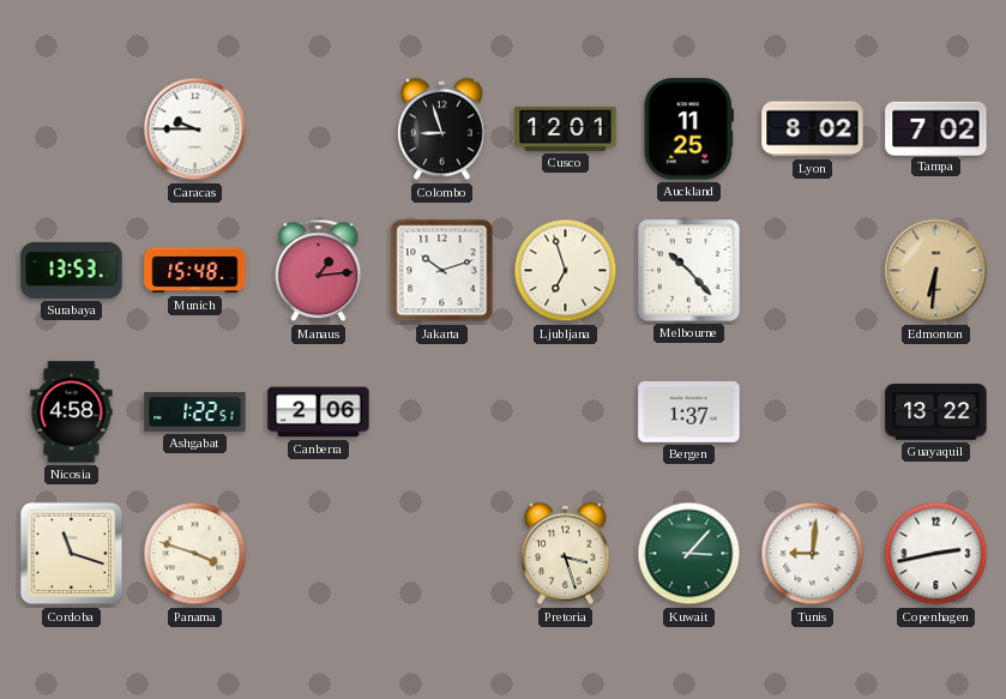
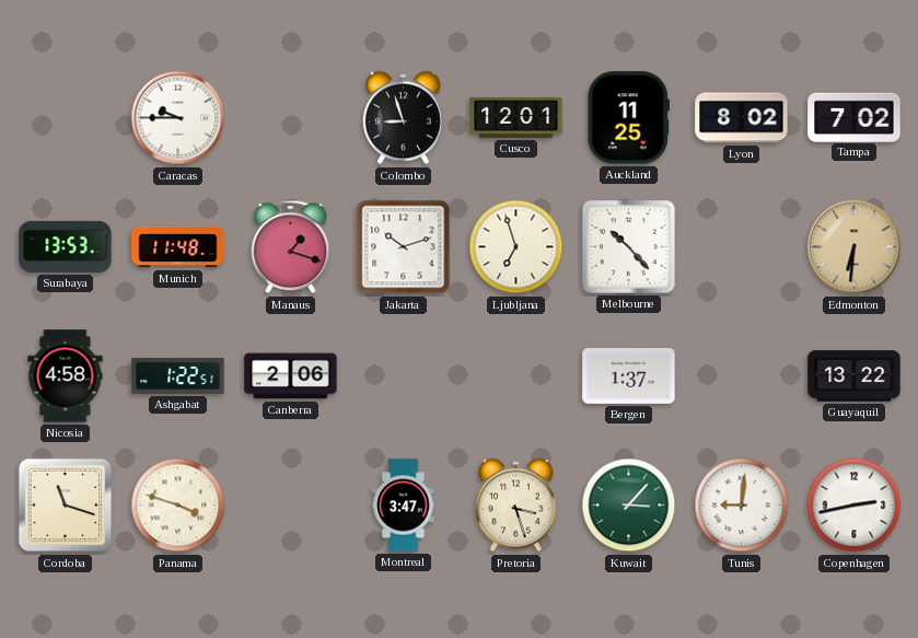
Munich: 15:48 -> 11:48 (178, 247)
Manaus: 1:14 -> 1:18 (291, 247)
Montreal: none -> 3:47 (404, 506)
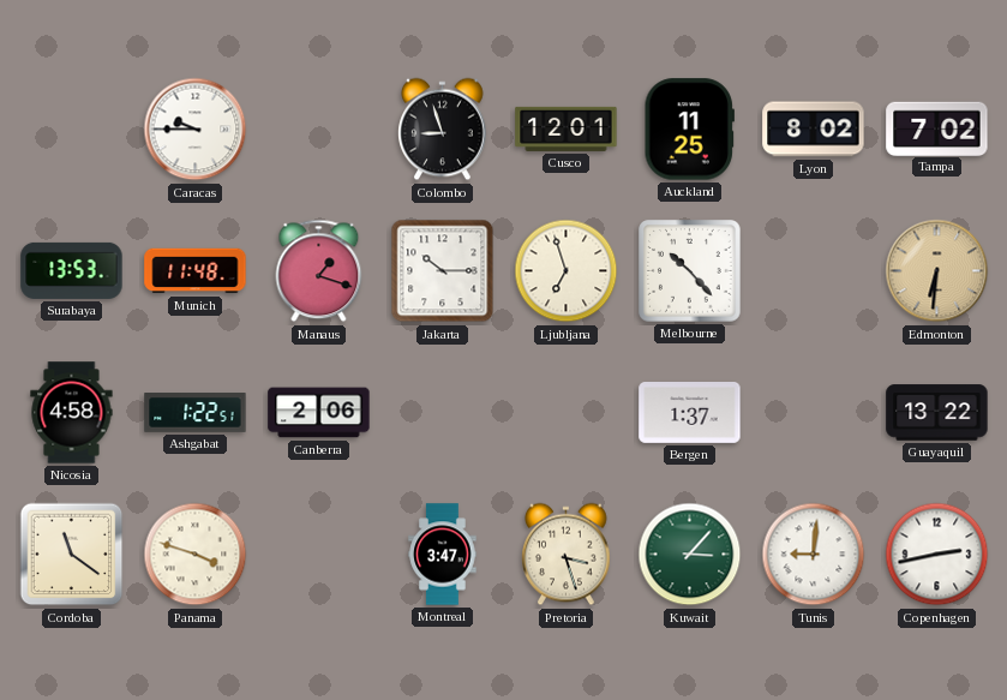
Jakarta: 10:12 -> 10:15 (443, 271)
Cordoba: 11:18 -> 11:21 (72, 555)
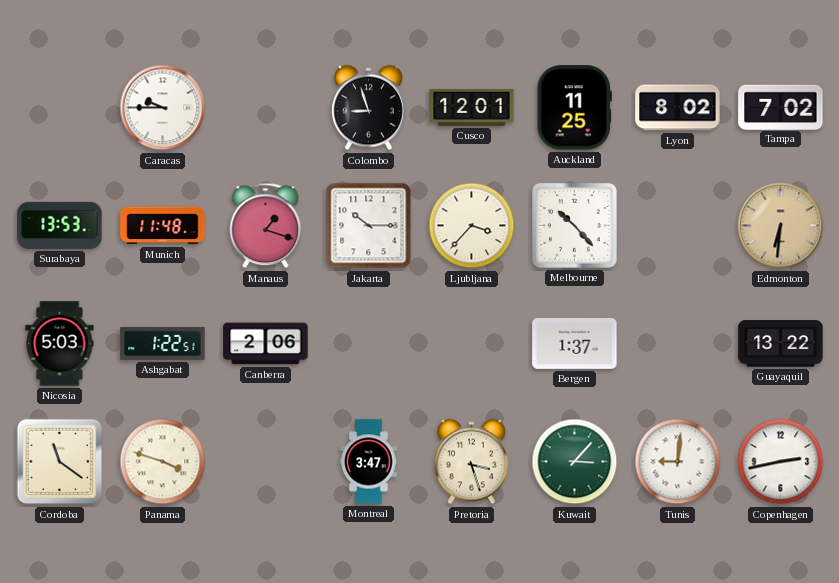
Ljubljana: 6:57 -> 3:37 (472, 226)
Nicosia: 4:58 -> 5:03 (60, 344)
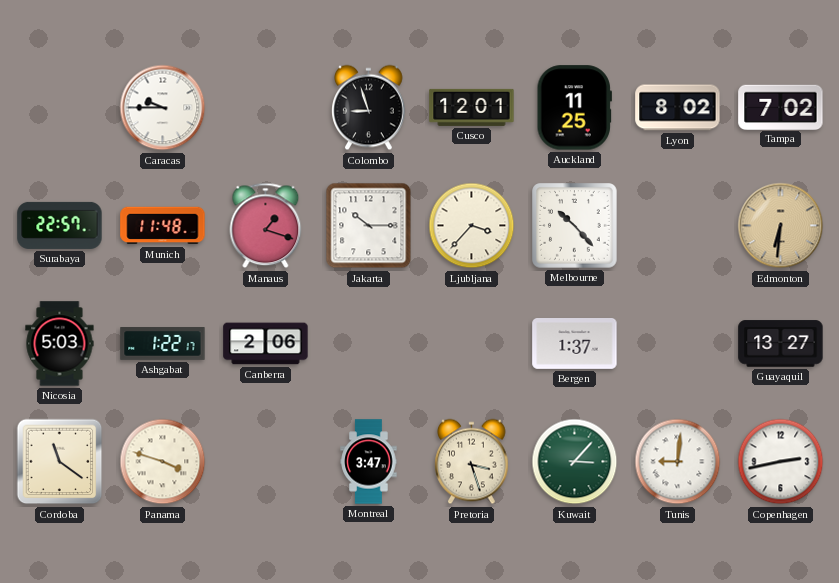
Surabaya: 13:53 -> 22:57 (60, 225)
Ashgabat: 1:22:51 -> 1:22:17 (163, 344)
Guayaquil: 13:22 -> 13:27 (781, 344)
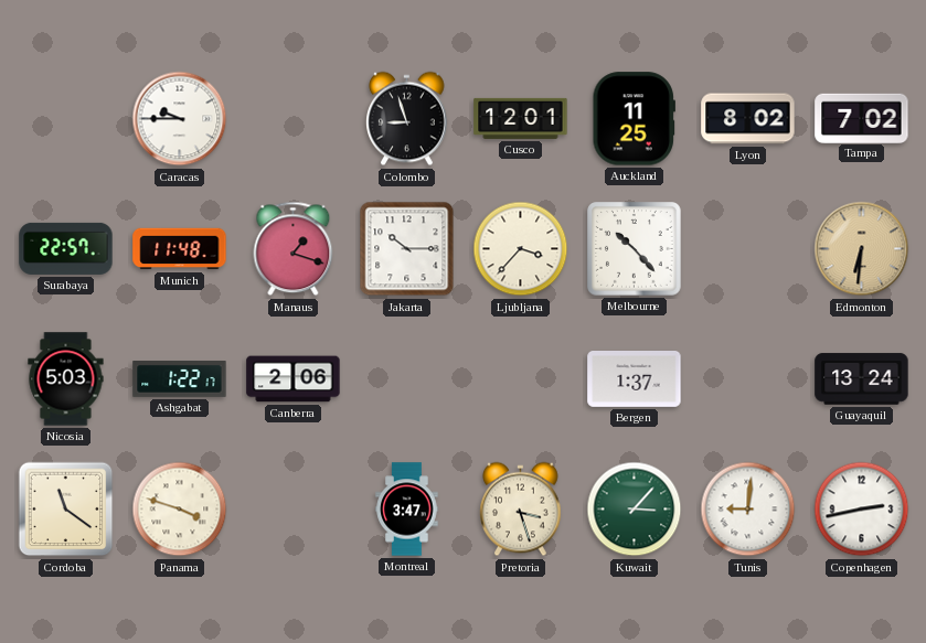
Guayaquil: 13:27 -> 13:24 (862, 379)
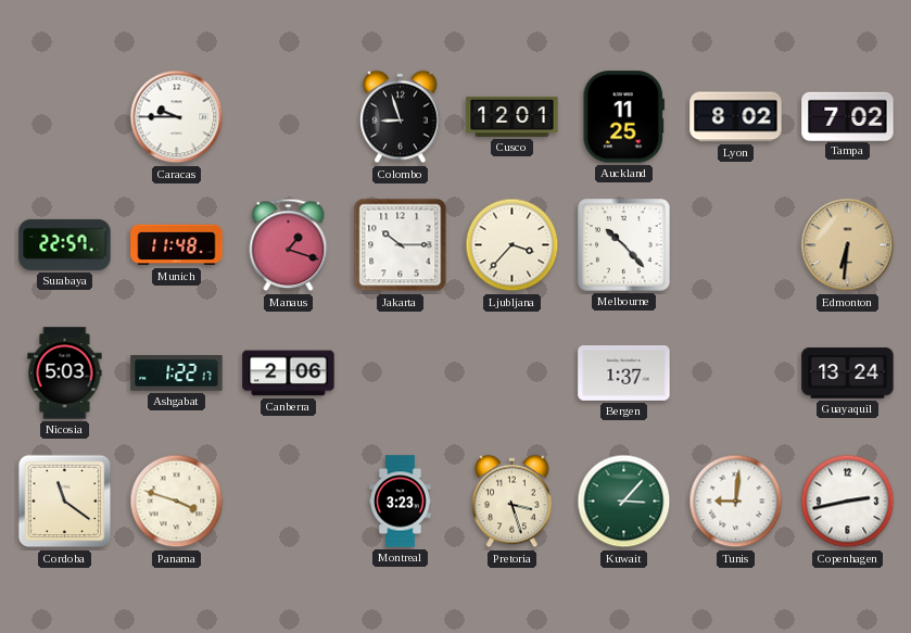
Montreal: 3:47 -> 3:23 (401, 502)
